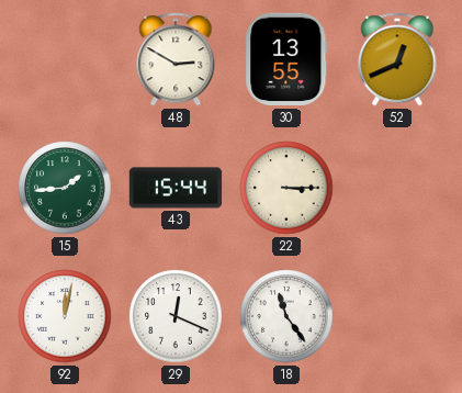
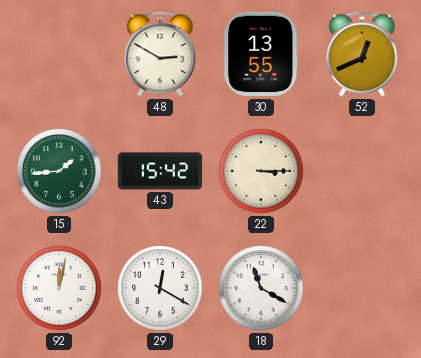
43: 15:44 -> 15:42 (160, 171)
29: 12:19 -> 12:20 (160, 288)
18: 11:24 -> 11:20 (261, 288)
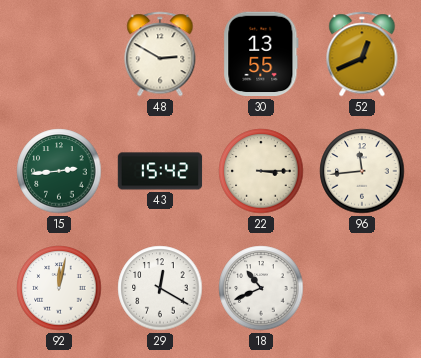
15: 1:44 -> 2:44 (59, 171)
96: none -> 11:44 (362, 171)
18: 11:20 -> 10:41 (261, 288)
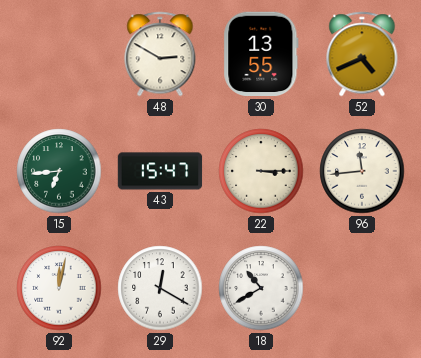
52: 12:41 -> 4:41 (362, 54)
15: 2:44 -> 6:44 (59, 171)
43: 15:42 -> 15:47 (160, 171)
18: 10:41 -> 10:40 (261, 288)
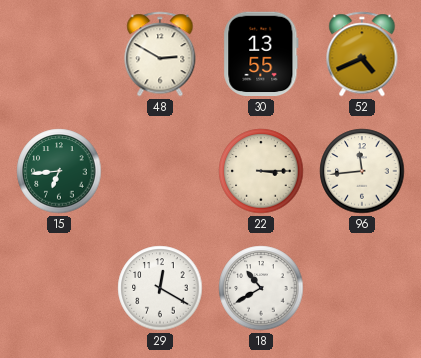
43: 15:47 -> none (160, 171)
92: 12:02 -> none (59, 288)
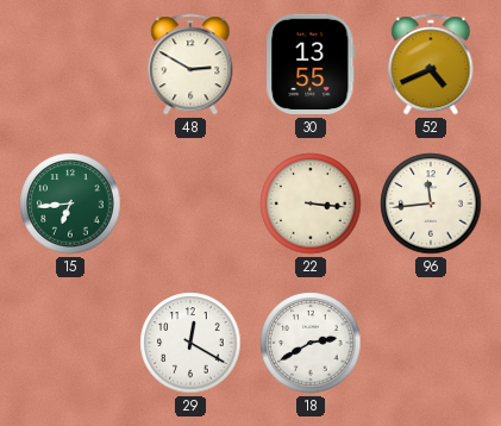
22: 3:15 -> 3:16 (311, 203)
18: 10:40 -> 2:40 (311, 343)
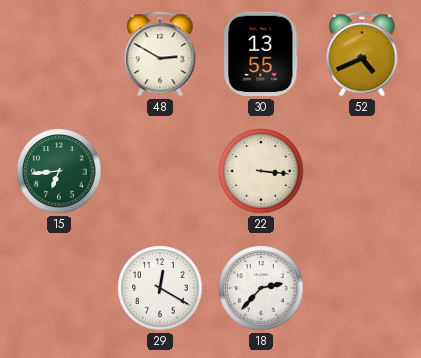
96: 11:44 -> none (431, 203)
18: 2:40 -> 2:37 (261, 288)
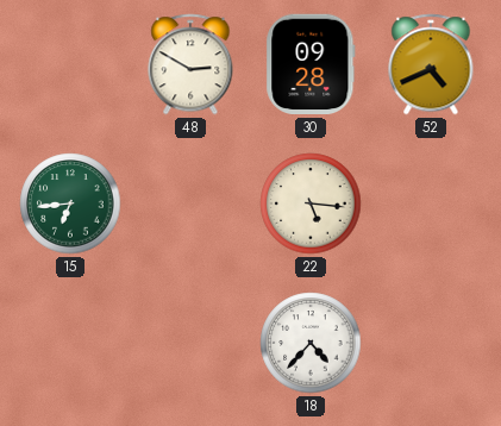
30: 13:55 -> 09:28 (311, 64)
22: 3:16 -> 5:16 (311, 203)
29: 12:20 -> none (160, 288)
18: 2:37 -> 4:37 (311, 343)
